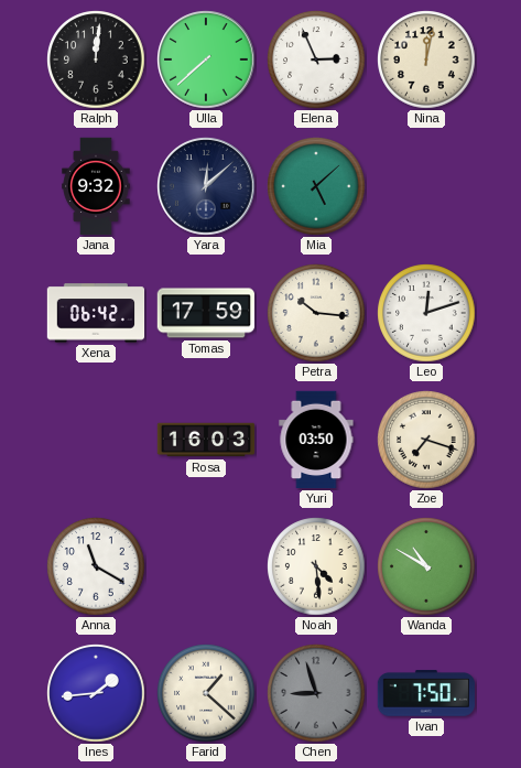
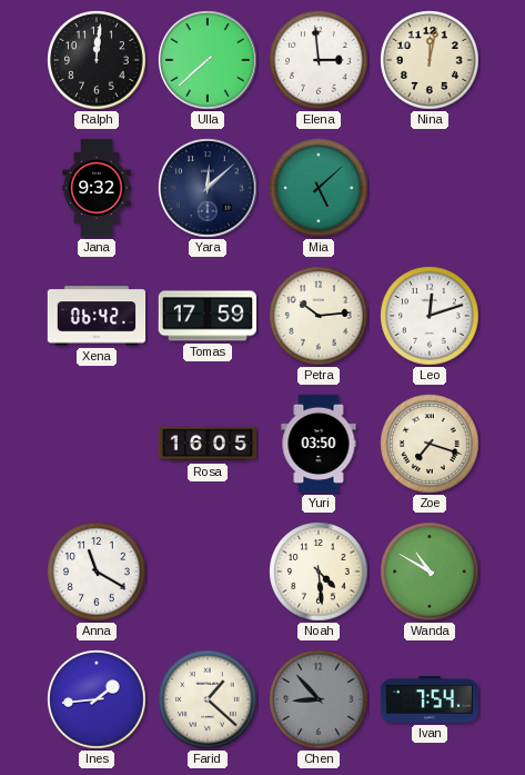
Elena: 2:56 -> 2:59 (319, 60)
Petra: 10:16 -> 10:14 (319, 316)
Rosa: 16:03 -> 16:05 (208, 444)
Chen: 8:57 -> 8:53 (319, 699)
Ivan: 7:50 -> 7:54 (430, 699)
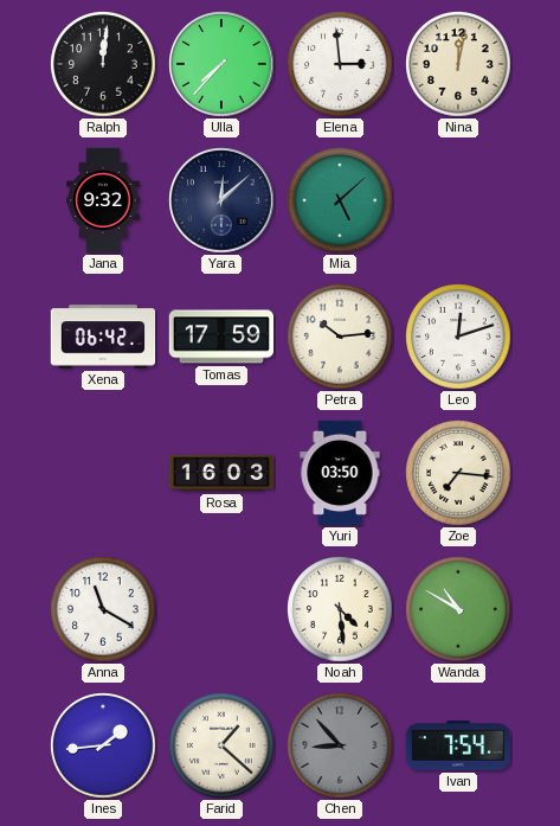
Ulla: 7:38 -> 7:37 (221, 64)
Rosa: 16:05 -> 16:03 (221, 473)
Zoe: 7:18 -> 7:16 (458, 473)
